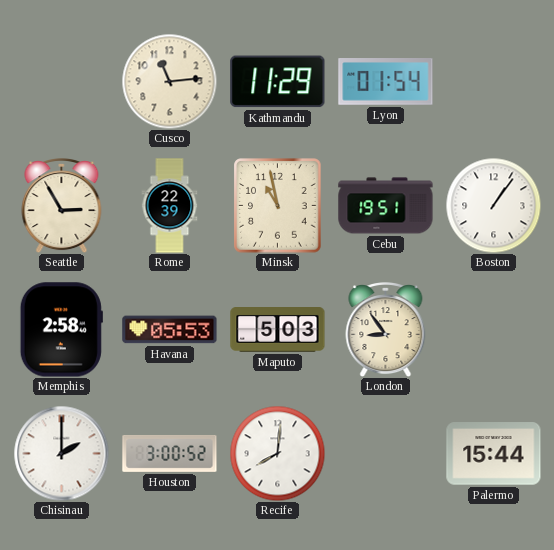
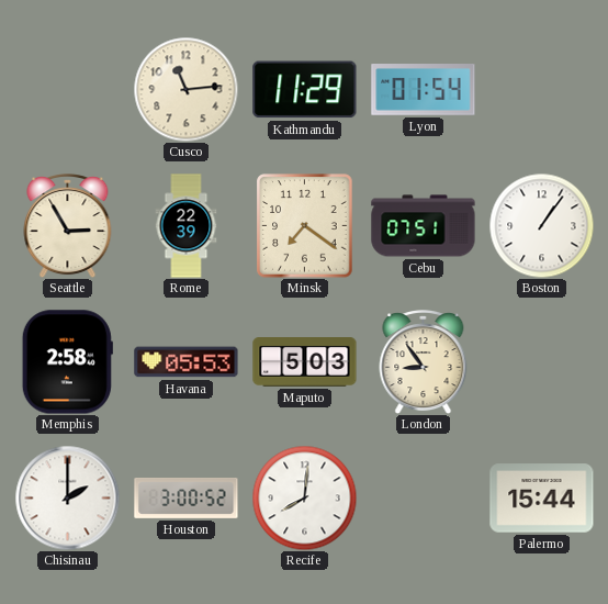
Minsk: 10:58 -> 7:21 (305, 226)
Cebu: 19:51 -> 07:51 (424, 226)
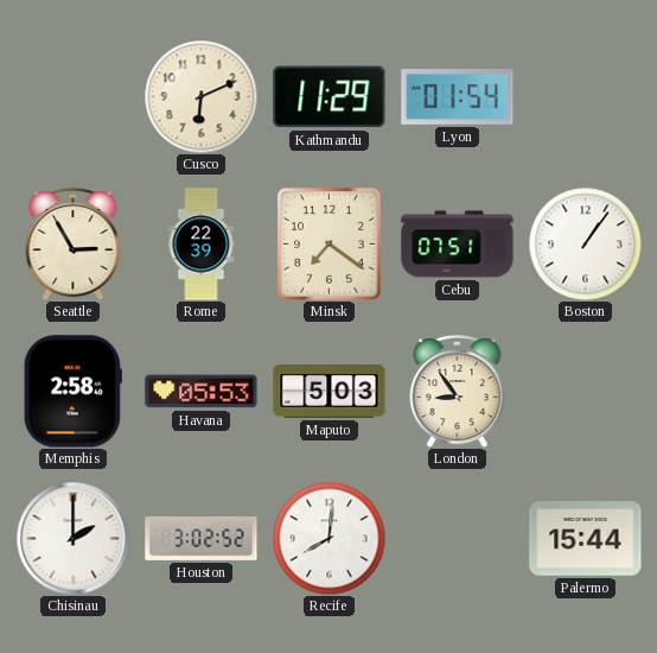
Cusco: 11:14 -> 6:11 (200, 96)
Houston: 3:00 -> 3:02 (202, 538)
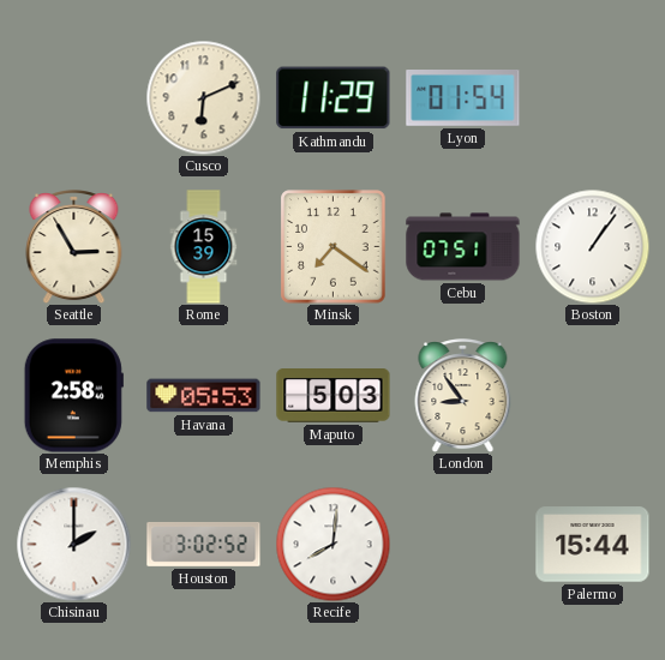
Rome: 22:39 -> 15:39 (204, 247)
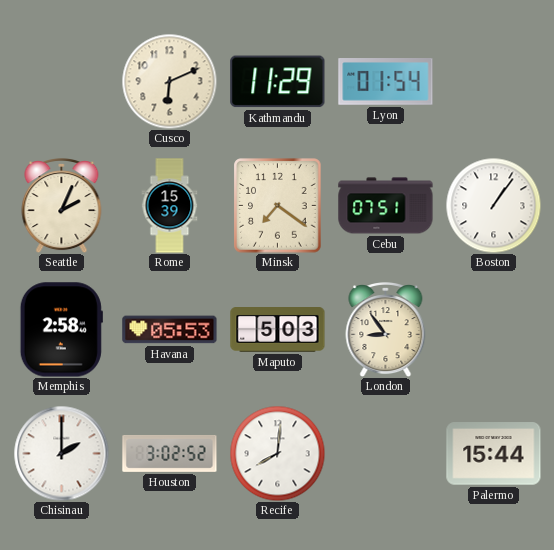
Seattle: 2:55 -> 2:04 (62, 206)
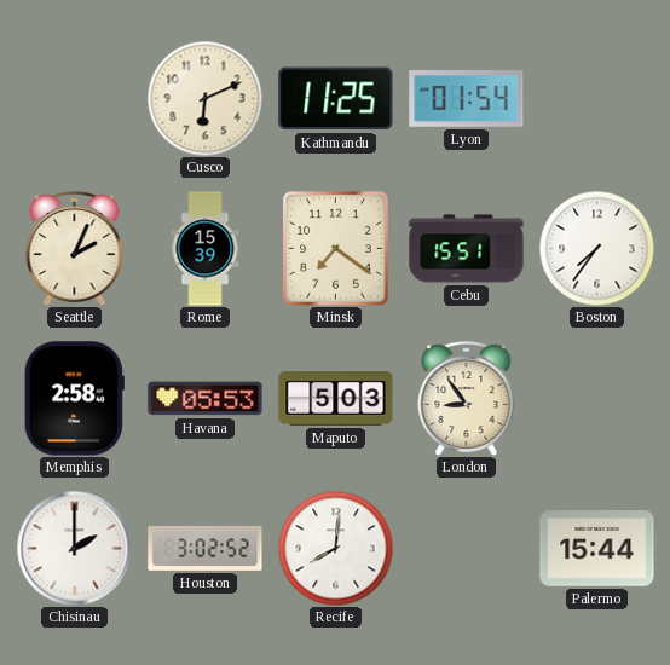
Kathmandu: 11:29 -> 11:25 (336, 99)
Cebu: 07:51 -> 15:51 (467, 249)
Boston: 1:06 -> 7:36 (596, 248)
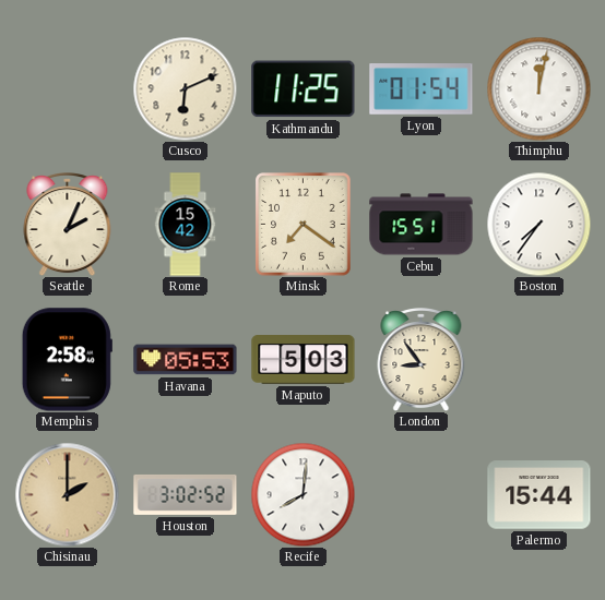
Thimphu: none -> 12:02 (538, 88)
Rome: 15:39 -> 15:42 (186, 225)
Chisinau dial: white -> champagne (67, 494)
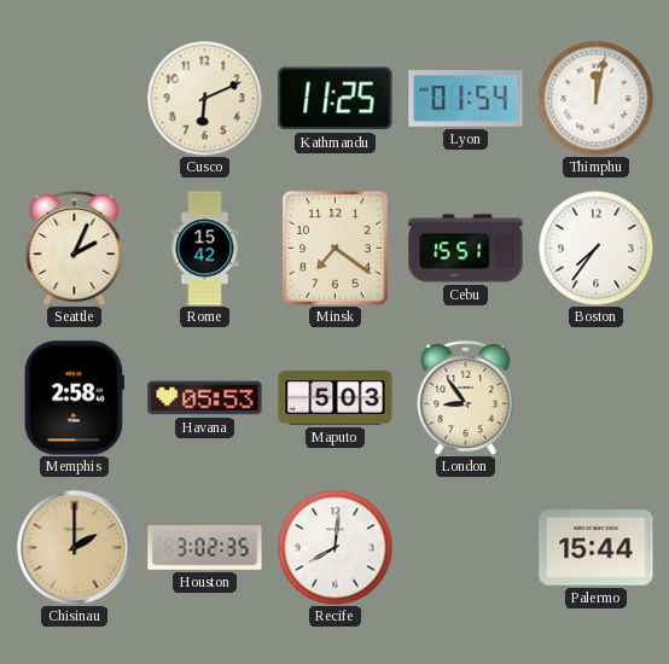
Houston: 3:02:52 -> 3:02:35 (205, 547)
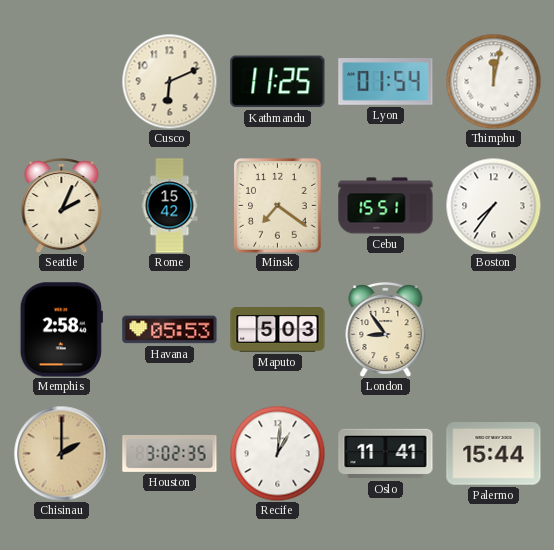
Recife: 8:01 -> 1:01 (277, 453)
Oslo: none -> 11:41 (386, 454)
